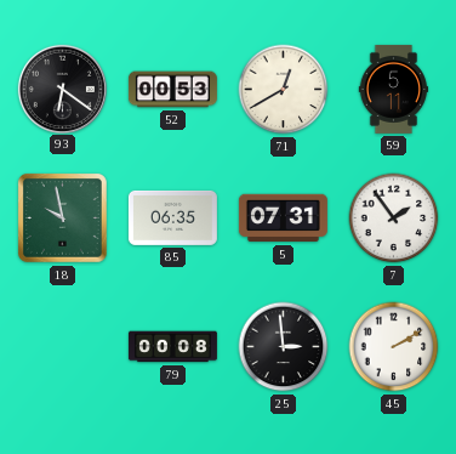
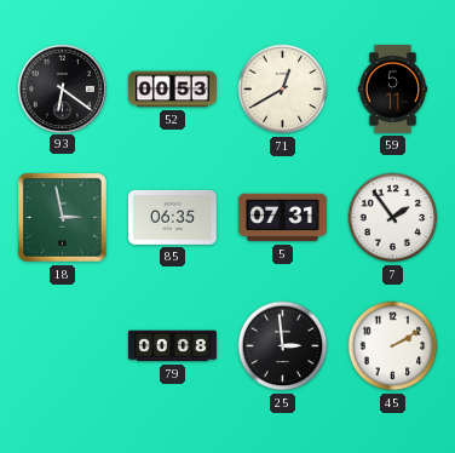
18: 9:58 -> 2:58 (62, 217)
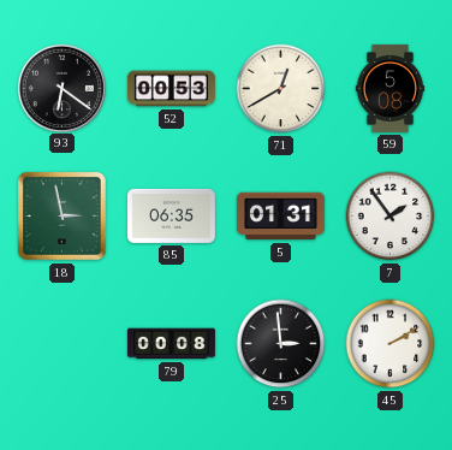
59: 5:11 -> 5:08 (391, 88)
5: 07:31 -> 01:31 (280, 217)
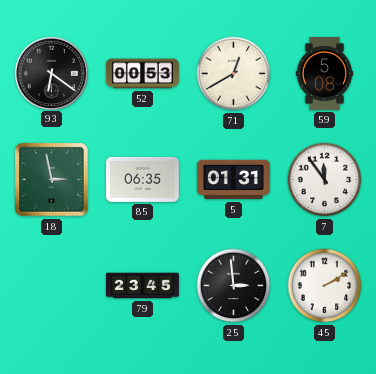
7: 1:54 -> 11:54 (325, 180)
79: 00:08 -> 23:45 (142, 286)
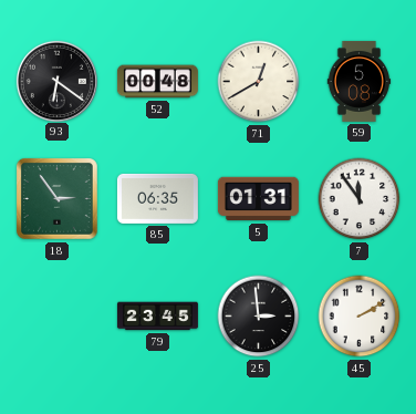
52: 00:53 -> 00:48 (157, 82)
18: 2:58 -> 2:54 (56, 198)
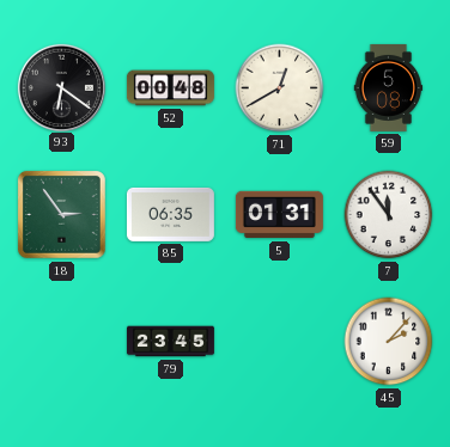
25: 2:59 -> none (259, 317)
45: 2:10 -> 2:07 (389, 342)
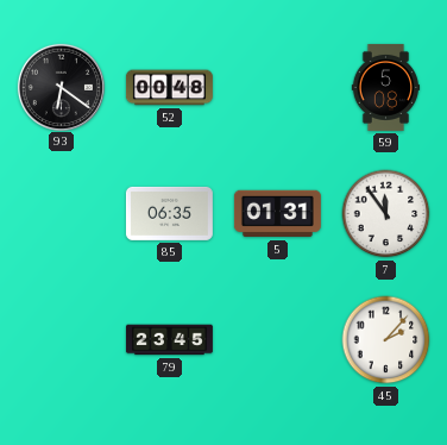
71: 12:40 -> none (280, 88)
18: 2:54 -> none (61, 214)
